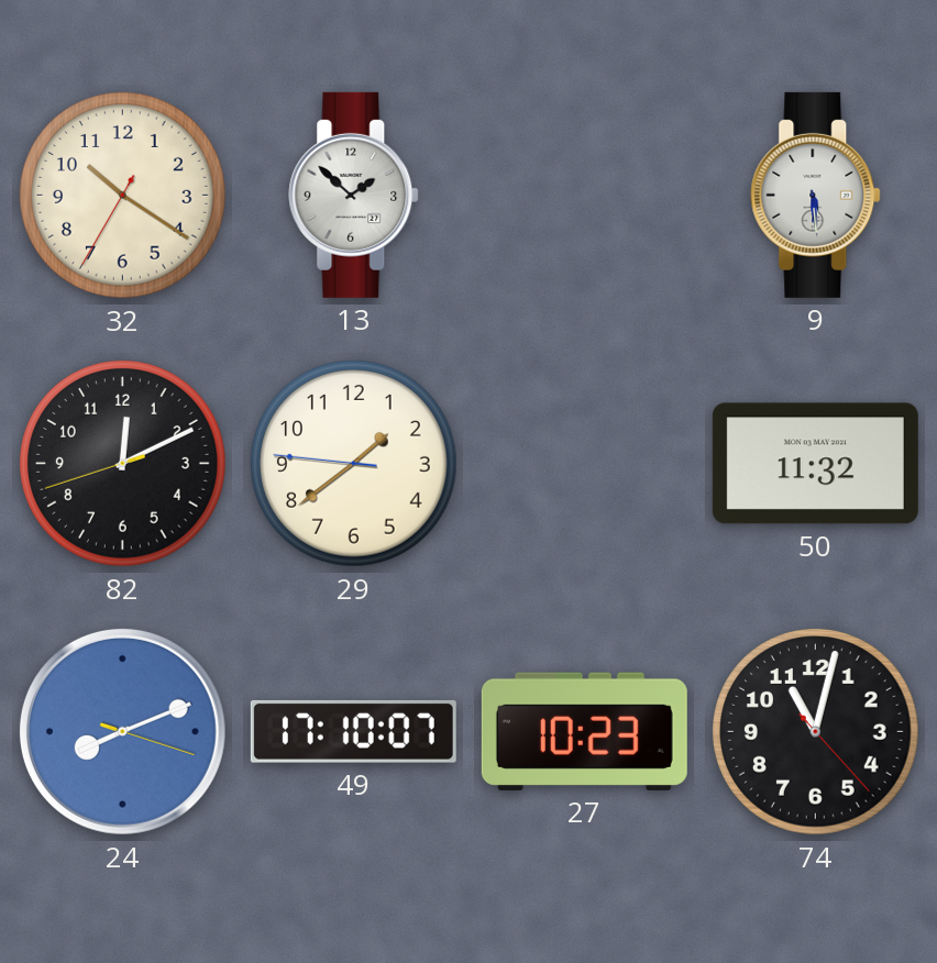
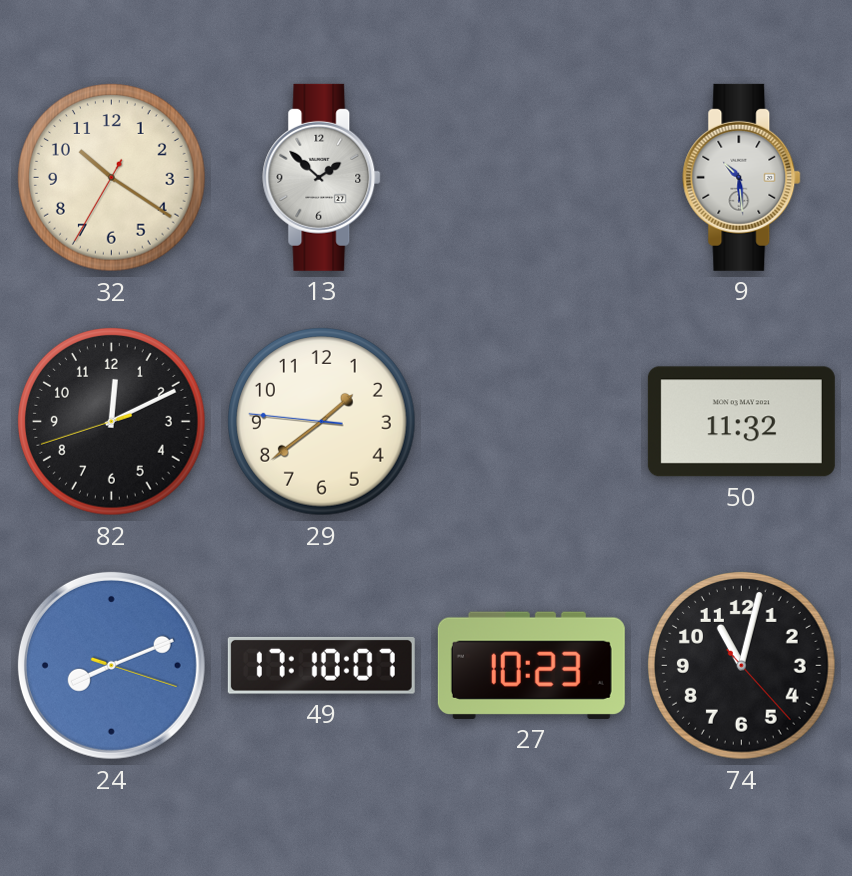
9: 5:29 -> 10:29 (742, 177)
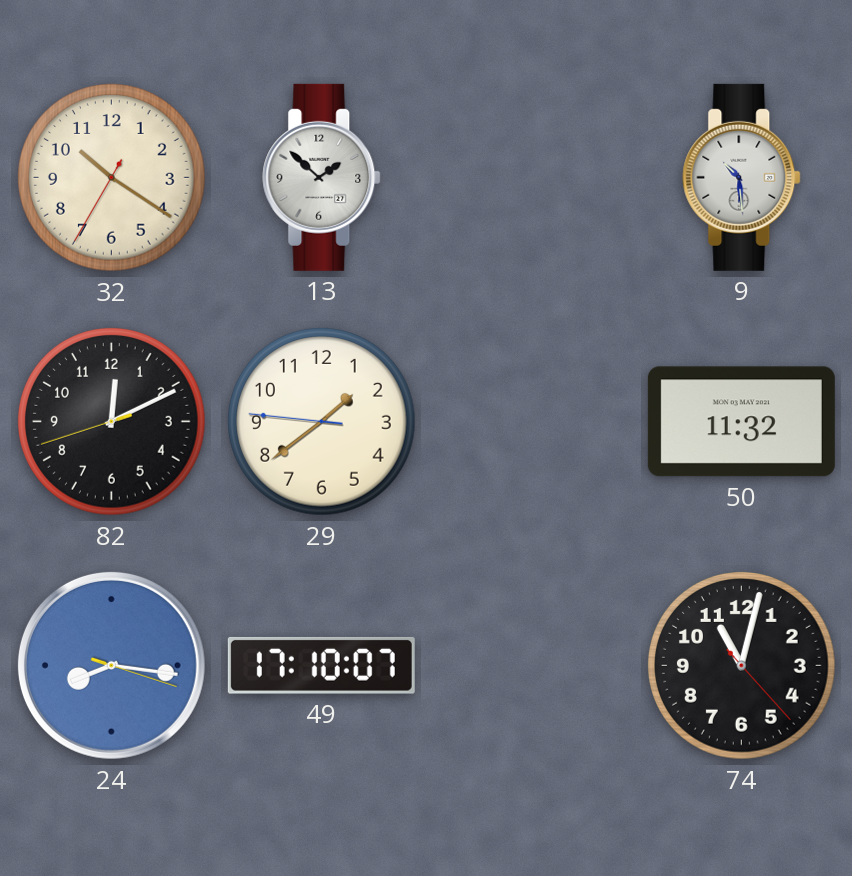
24: 8:11 -> 8:16 (111, 665)
27: 10:23 -> none (531, 665)
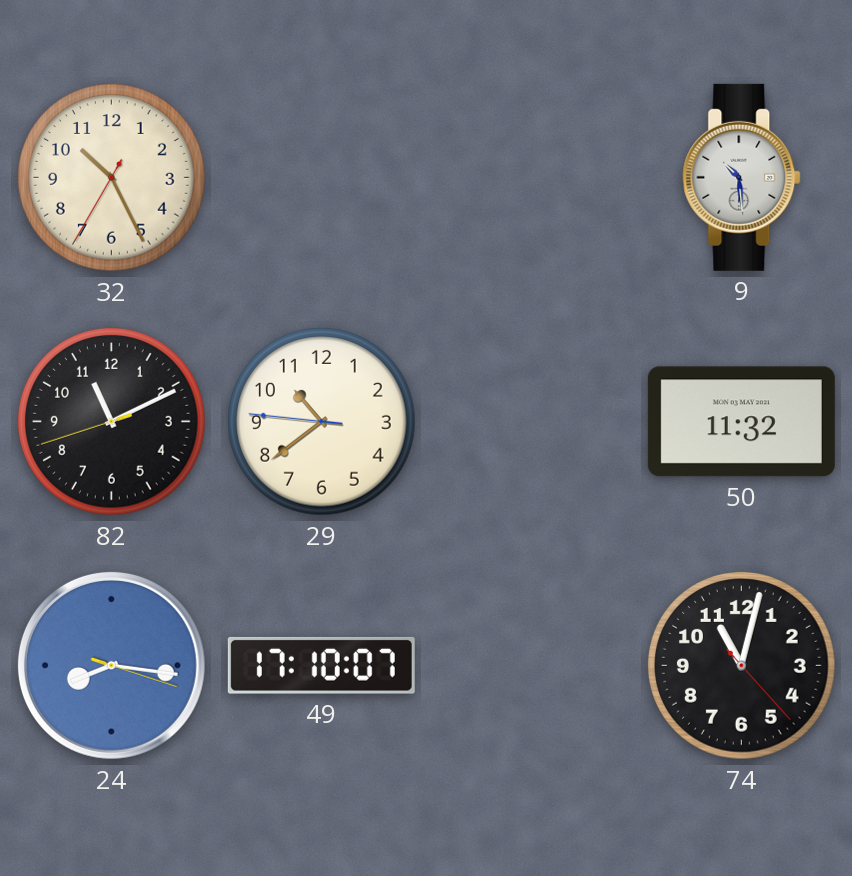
32: 10:20 -> 10:25 (112, 178)
13: 1:52 -> none (322, 177)
82: 12:10 -> 11:10 (112, 422)
29: 1:38 -> 10:38 (322, 422)
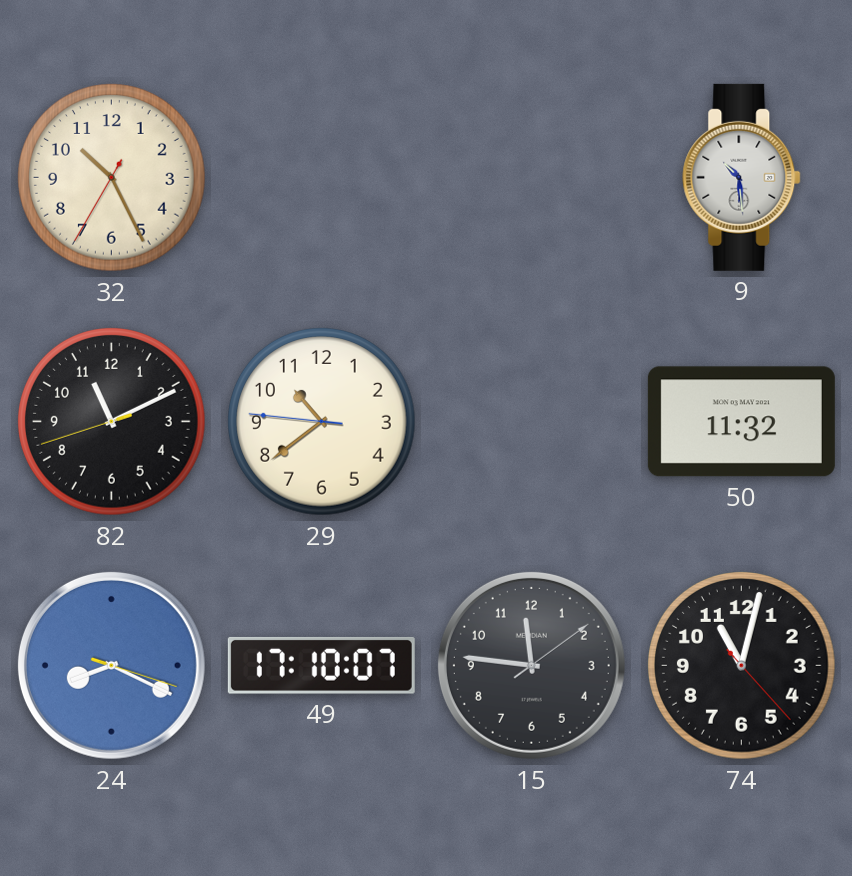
24: 8:16 -> 8:19 (111, 665)
15: none -> 11:46 (531, 665)
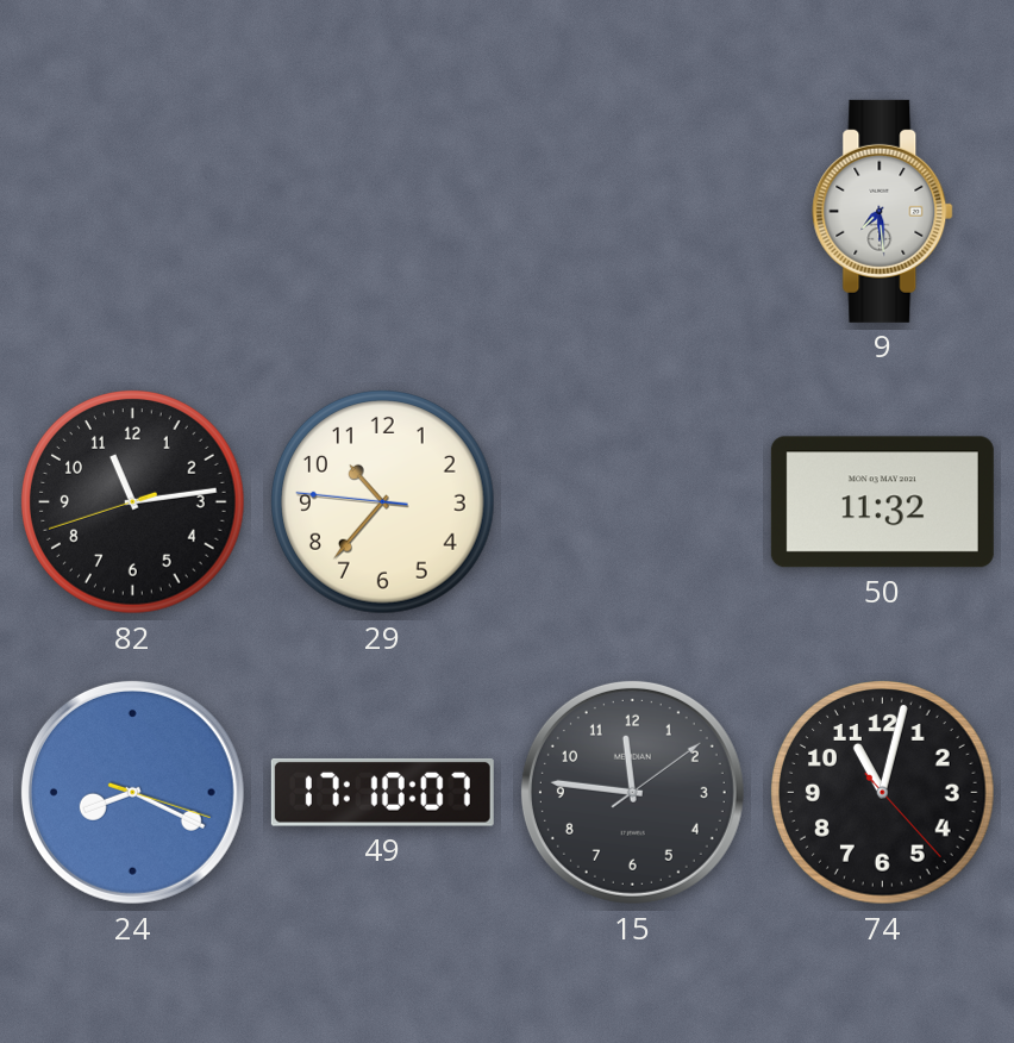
32: 10:25 -> none (112, 178)
9: 10:29 -> 7:29 (883, 211)
82: 11:10 -> 11:13 (133, 502)
29: 10:38 -> 10:36 (383, 502)
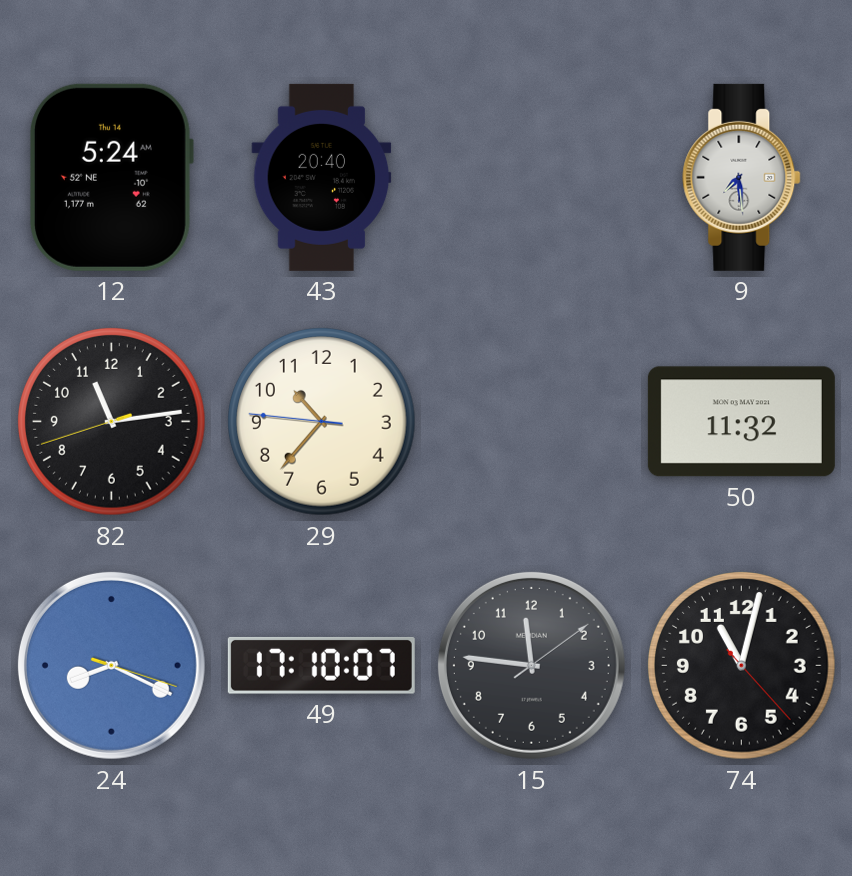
12: none -> 5:24 (111, 177)
43: none -> 20:40 (322, 177)
